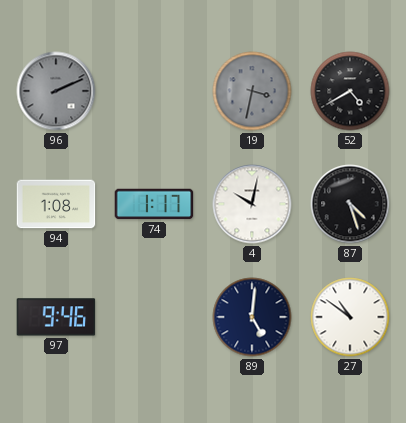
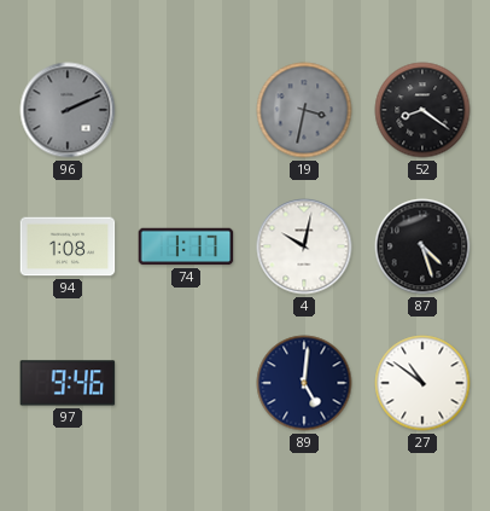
52: 4:40 -> 8:21 (422, 110)
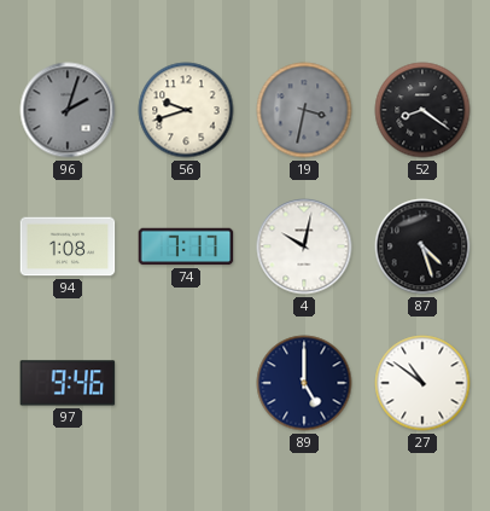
96: 2:11 -> 2:03 (68, 110)
56: none -> 9:42 (186, 110)
74: 1:17 -> 7:17 (186, 246)
89: 5:01 -> 5:00 (304, 383)
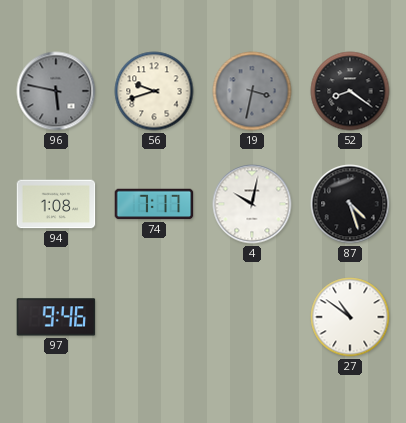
96: 2:03 -> 5:47 (56, 91)
89: 5:00 -> none (304, 383)
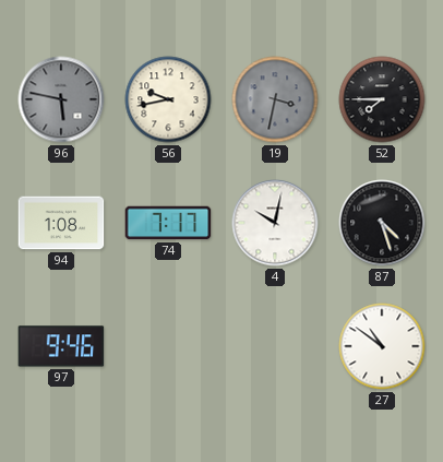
56: 9:42 -> 9:43 (168, 99)
52: 8:21 -> 7:45 (382, 99)
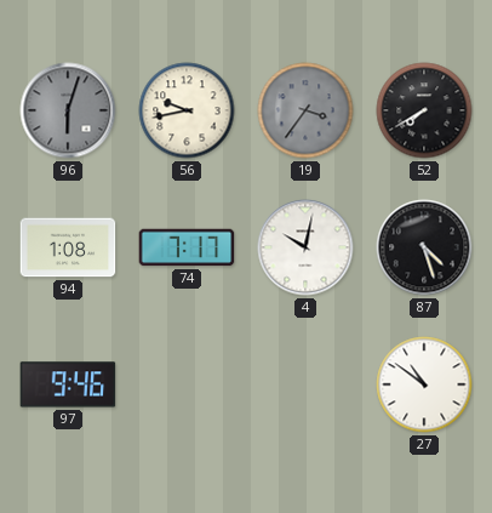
96: 5:47 -> 6:03 (68, 110)
19: 3:32 -> 3:36 (305, 110)
52: 7:45 -> 7:40 (424, 110)
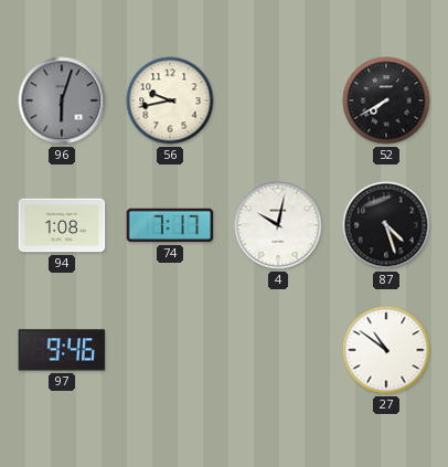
19: 3:36 -> none (305, 110)
